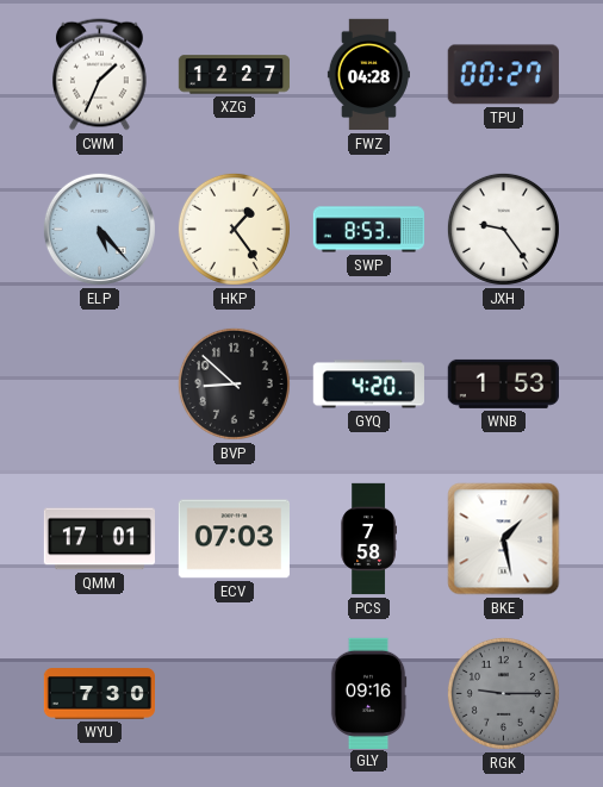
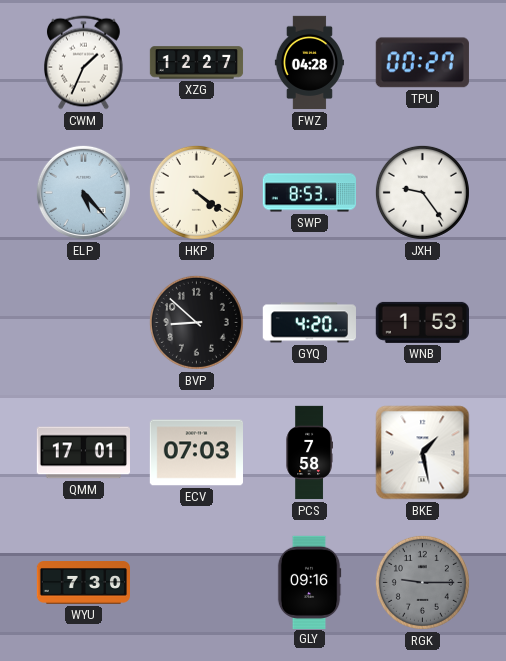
HKP: 1:24 -> 4:21 (196, 192)
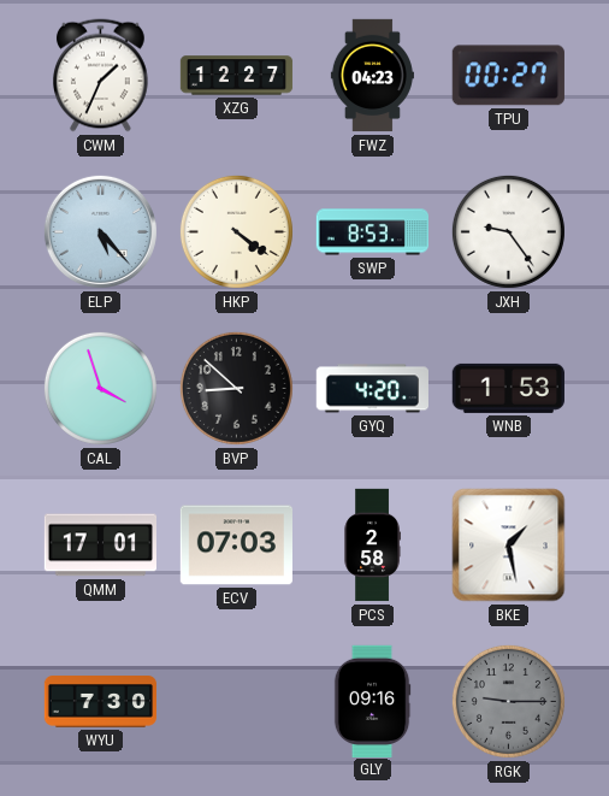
FWZ: 04:28 -> 04:23 (372, 76)
CAL: none -> 3:57 (100, 388)
PCS: 7:58 -> 2:58 (372, 546)
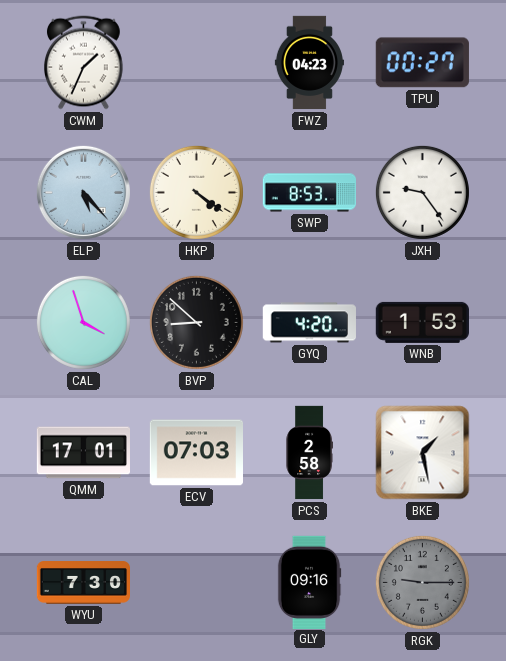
XZG: 12:27 -> none (237, 76)
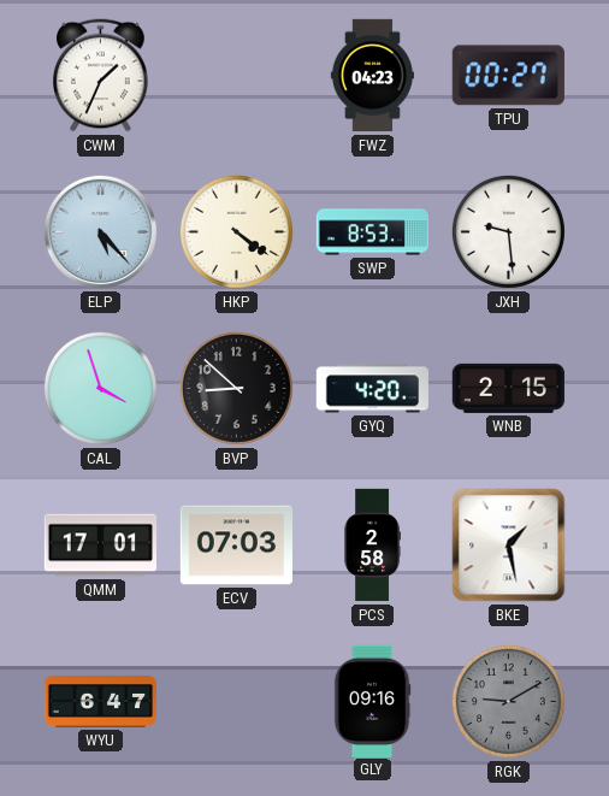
JXH: 9:24 -> 9:29 (508, 231)
WNB: 1:53 -> 2:15 (508, 388)
WYU: 7:30 -> 6:47 (101, 702)
RGK: 9:15 -> 9:10 (508, 701)
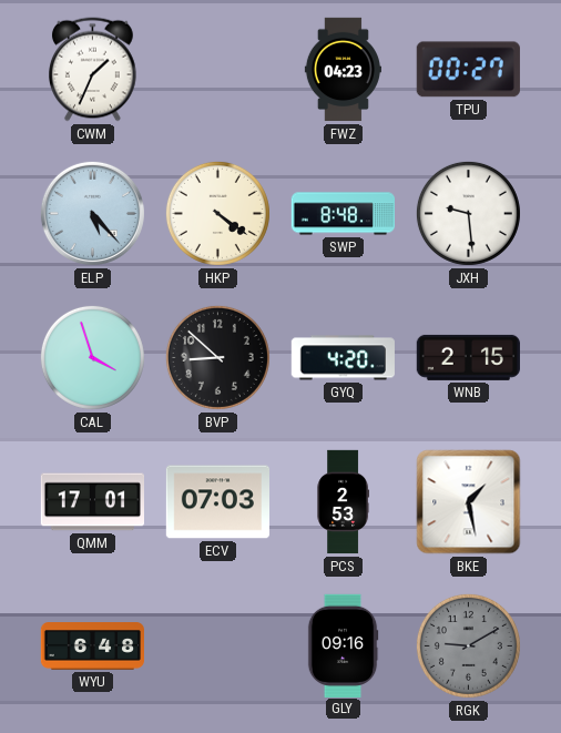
SWP: 8:53 -> 8:48 (343, 214)
PCS: 2:58 -> 2:53 (343, 502)
WYU: 6:47 -> 6:48 (93, 647)
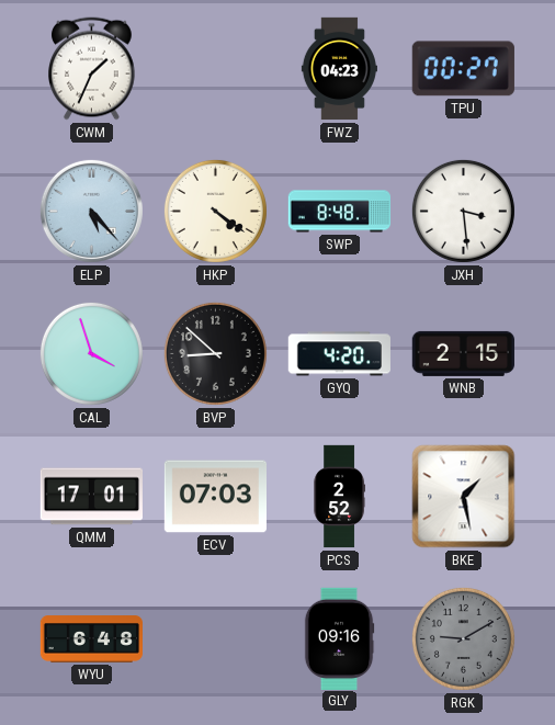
JXH: 9:29 -> 3:29 (463, 211)
PCS: 2:53 -> 2:52 (339, 497)
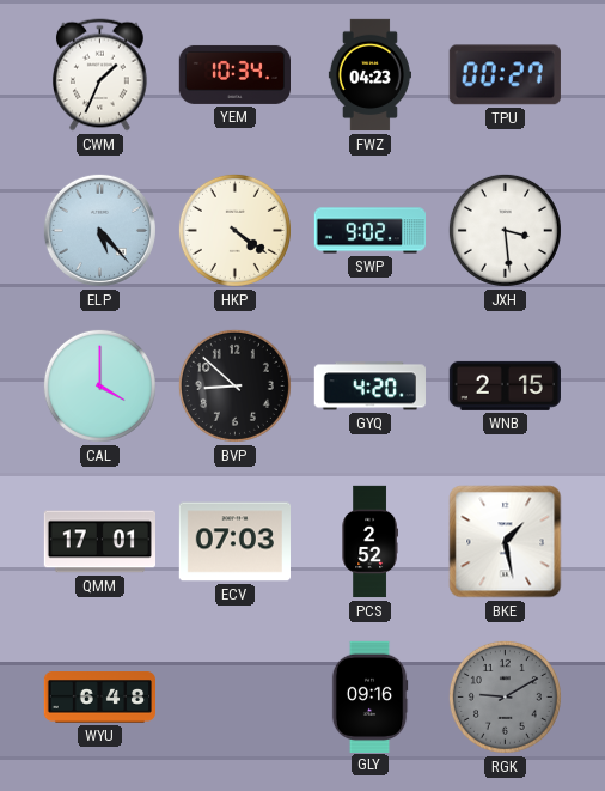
YEM: none -> 10:34 (234, 74)
SWP: 8:48 -> 9:02 (369, 231)
CAL: 3:57 -> 4:00 (99, 385)
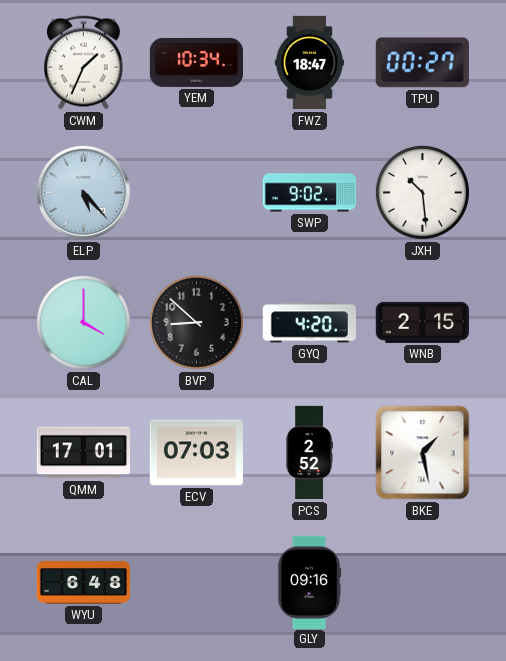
FWZ: 04:23 -> 18:47 (309, 63)
HKP: 4:21 -> none (234, 230)
JXH: 3:29 -> 10:29 (422, 192)
RGK: 9:10 -> none (505, 696)
